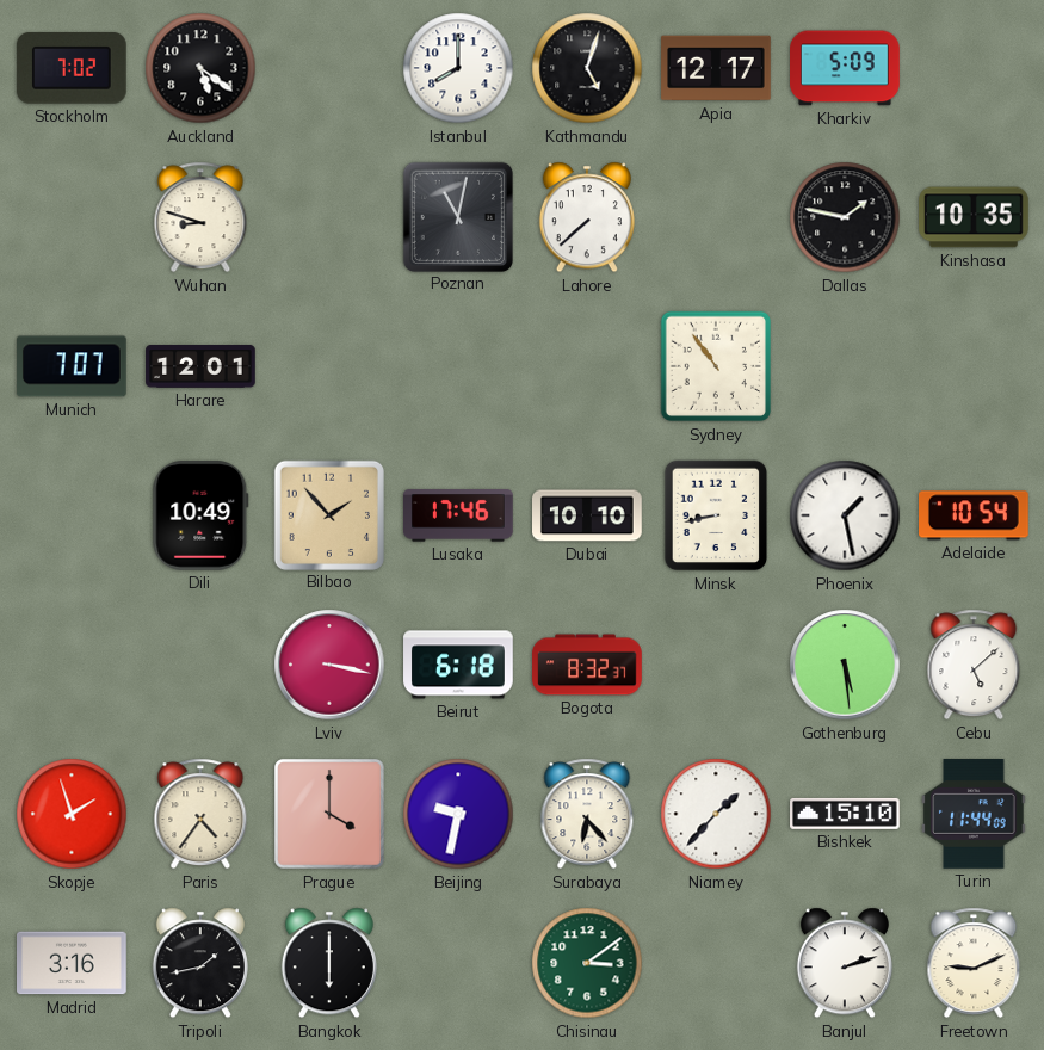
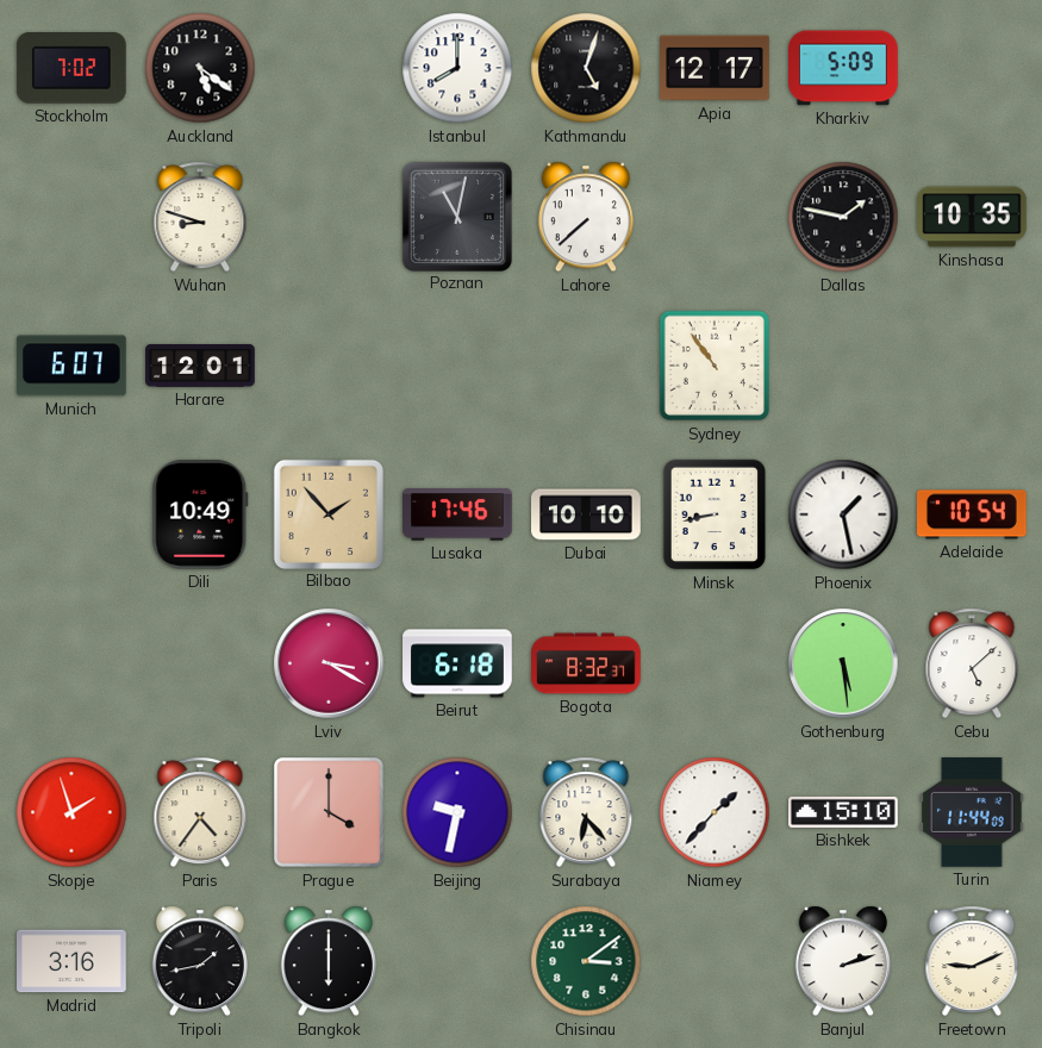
Munich: 7:07 -> 6:07 (73, 366)
Lviv: 3:17 -> 3:20 (329, 663)
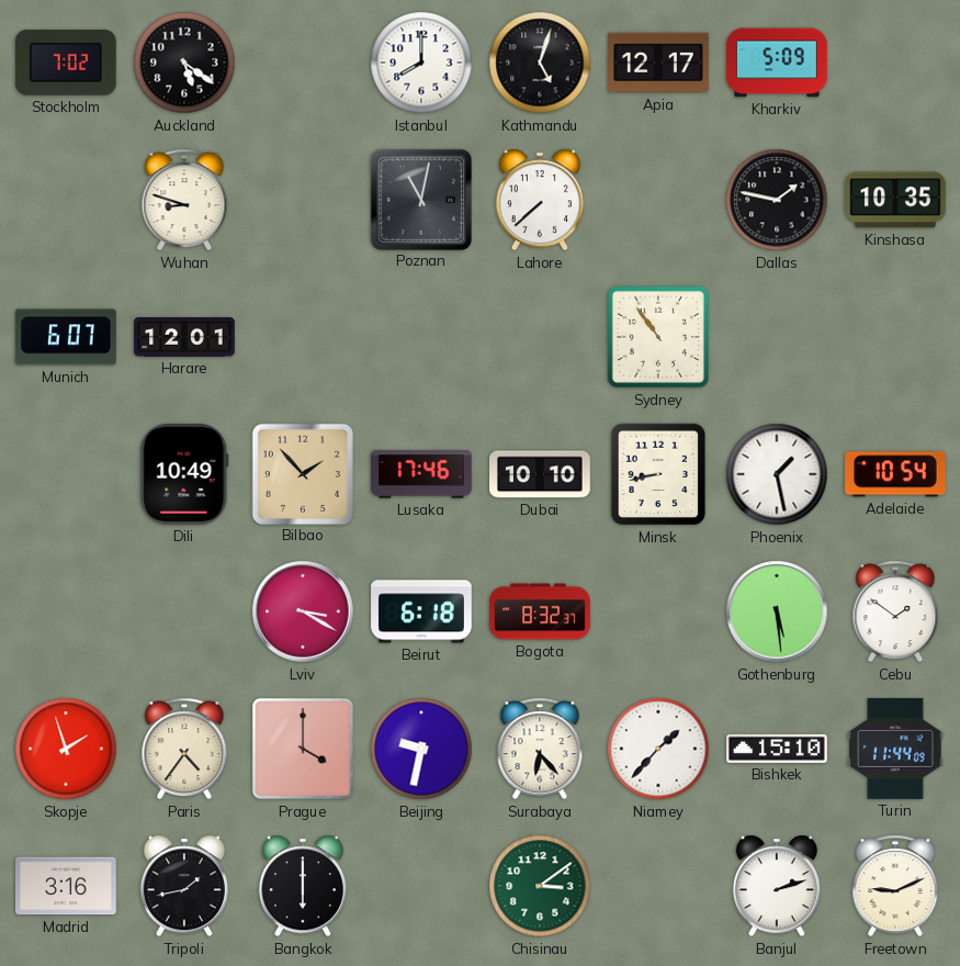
Cebu: 5:08 -> 1:51 (895, 611)
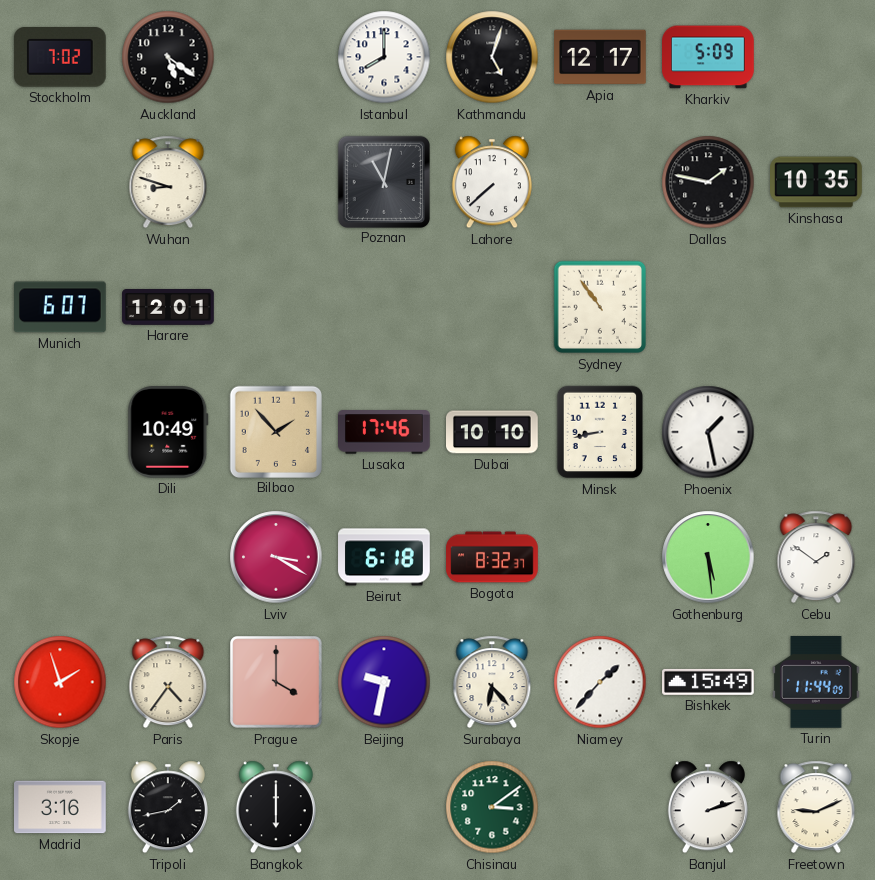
Adelaide: 10:54 -> none (896, 474)
Bishkek: 15:10 -> 15:49 (708, 682)
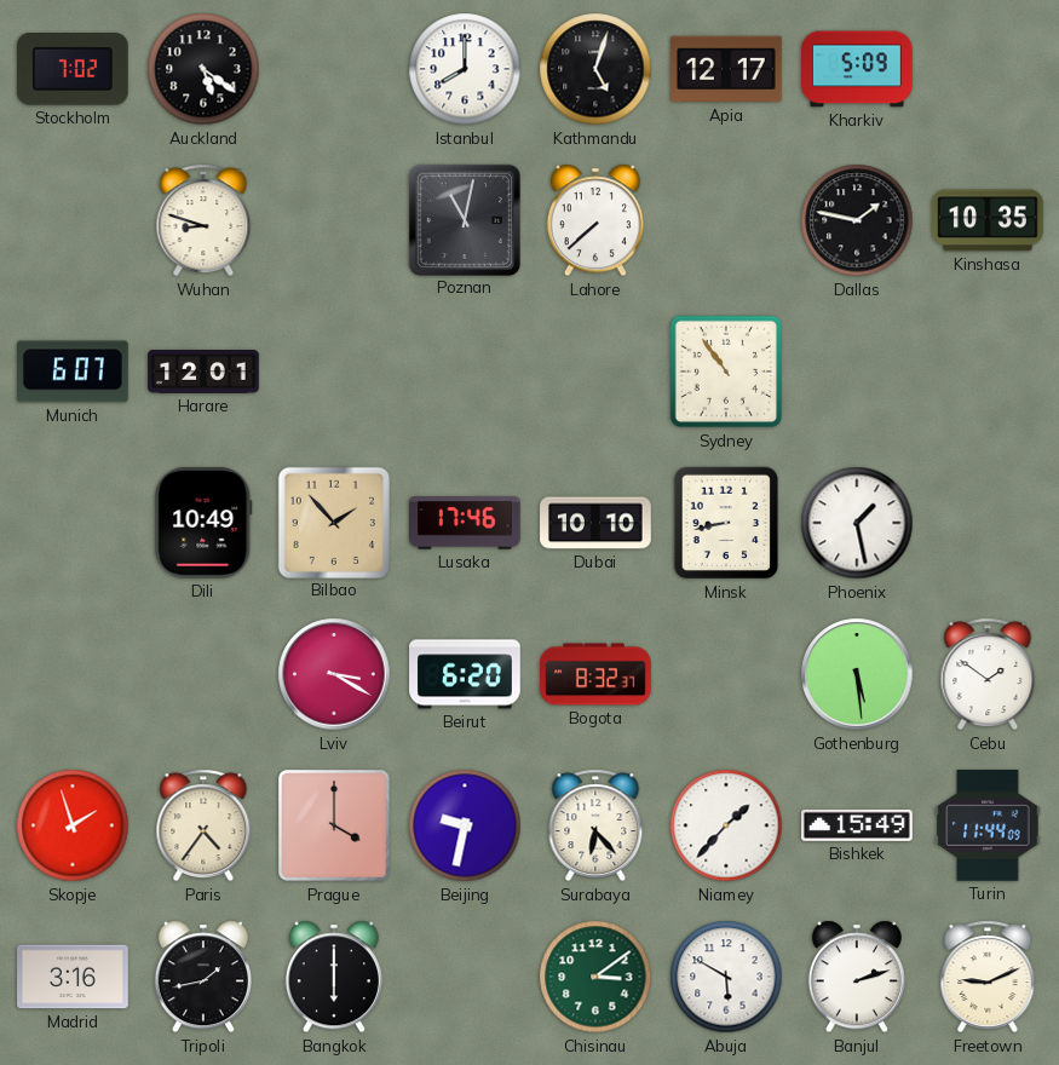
Beirut: 6:18 -> 6:20 (465, 674)
Abuja: none -> 5:50 (726, 977)
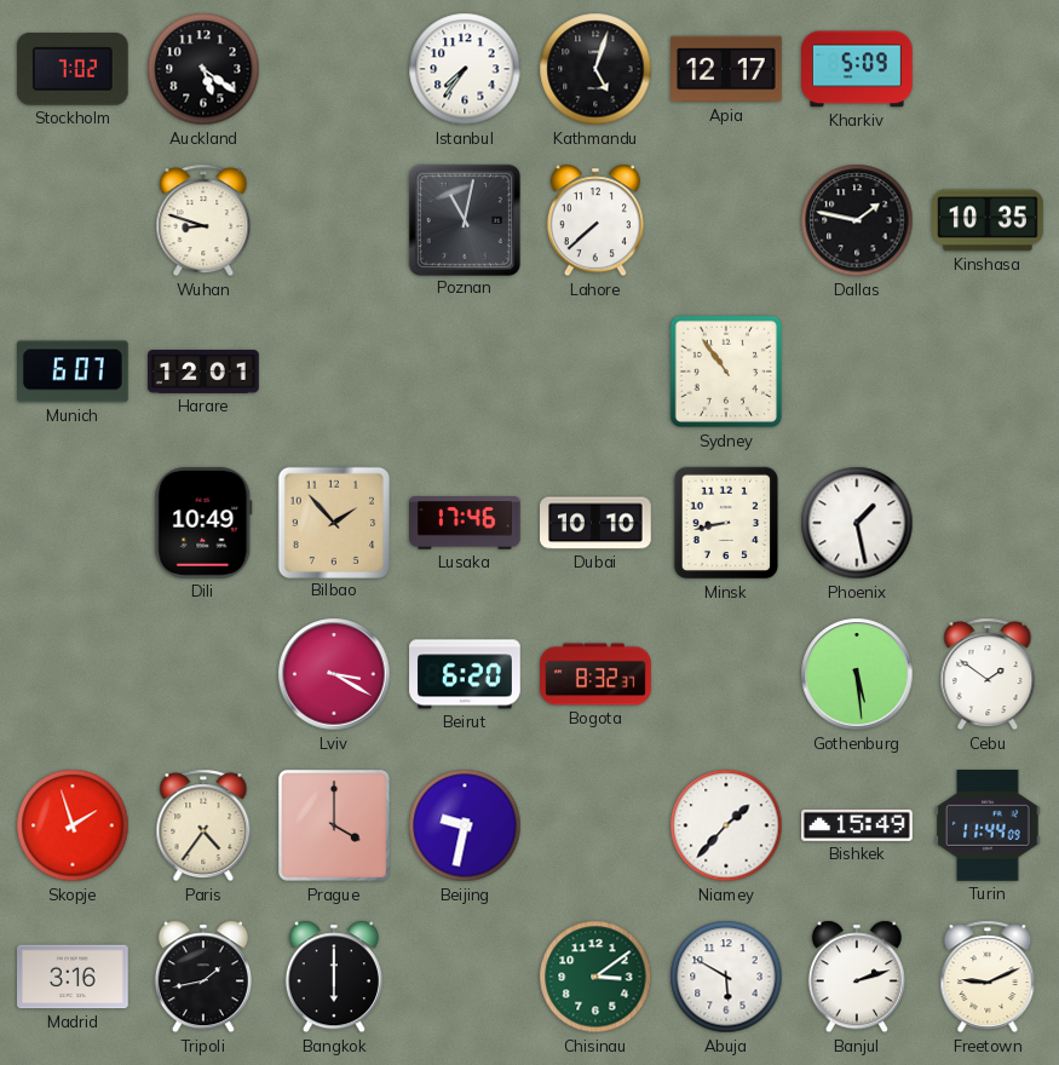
Istanbul: 8:00 -> 7:36 (465, 69)
Surabaya: 6:23 -> none (595, 825)
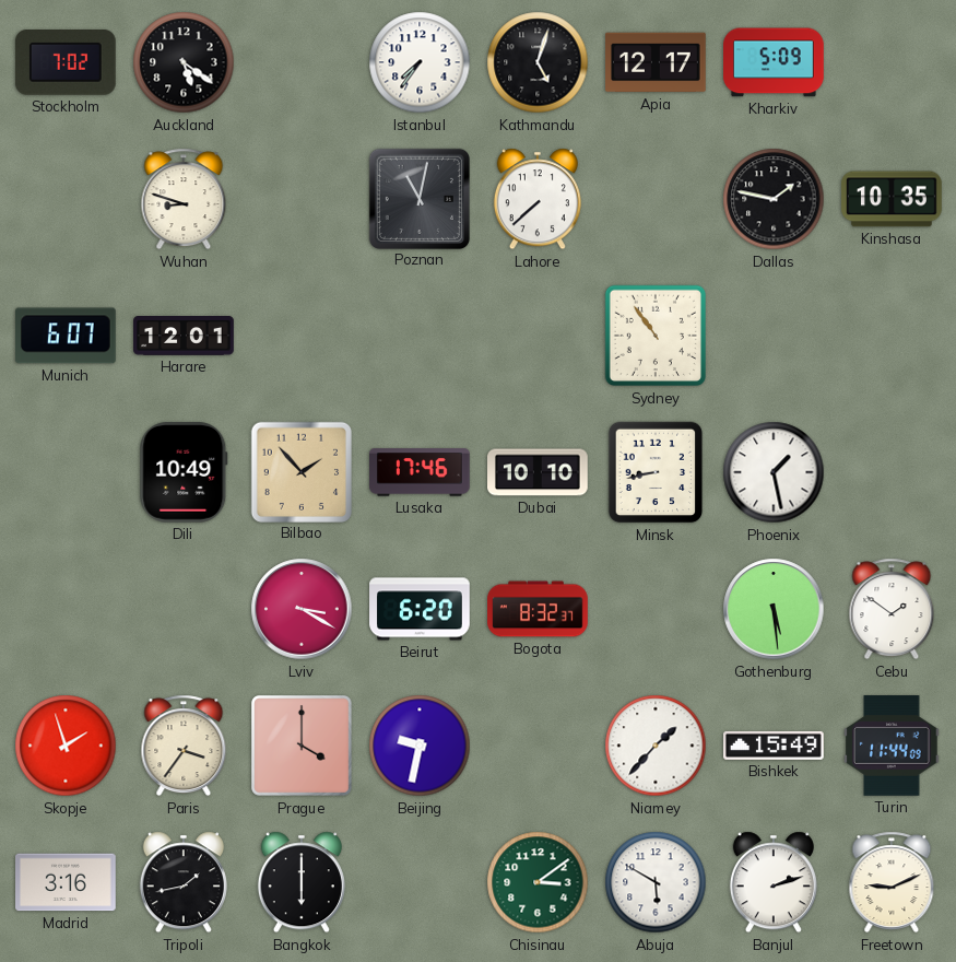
Paris: 4:36 -> 3:36 (184, 746)
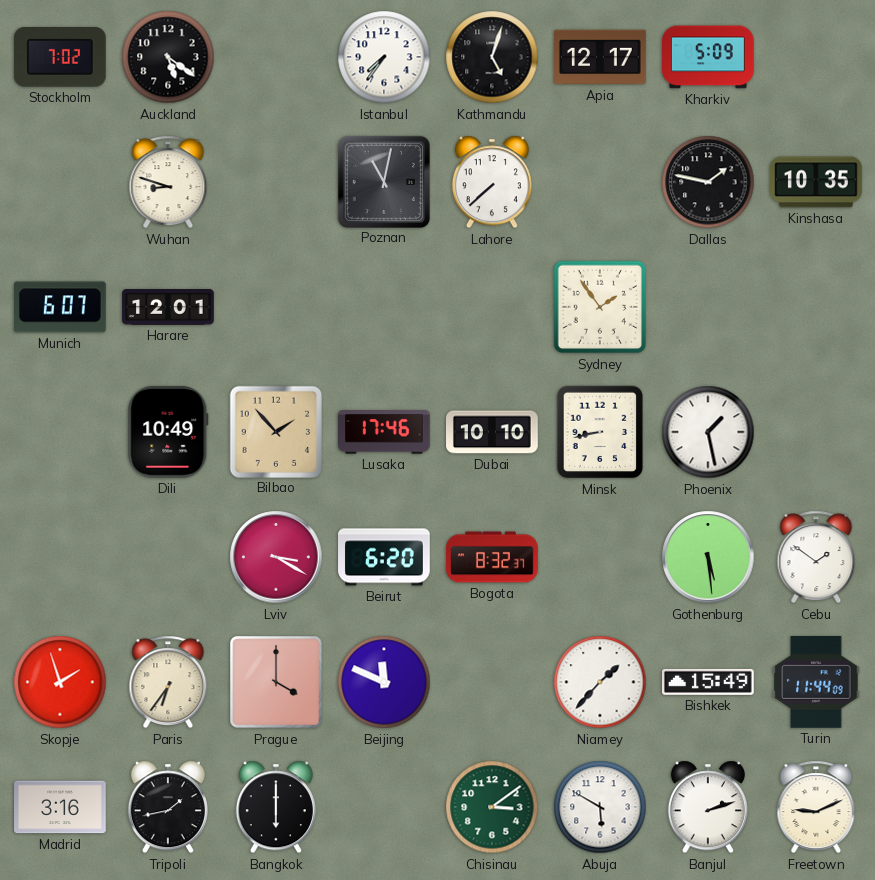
Sydney: 10:54 -> 1:54 (600, 307)
Paris: 3:36 -> 6:36 (168, 682)
Beijing: 9:32 -> 11:49 (384, 682)
